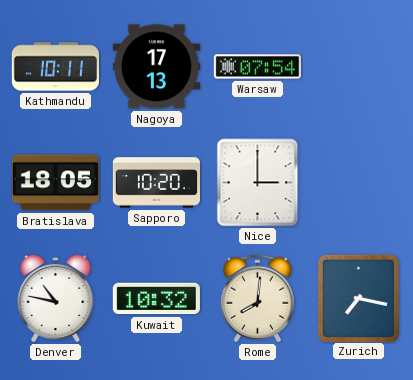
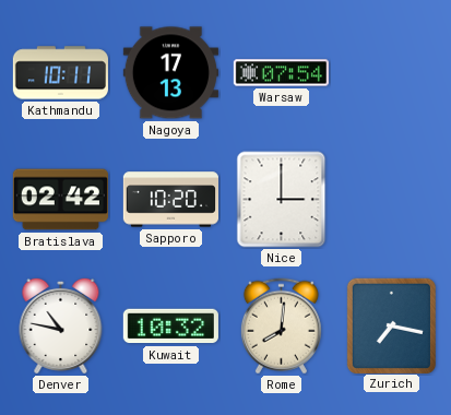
Bratislava: 18:05 -> 02:42 (60, 200)
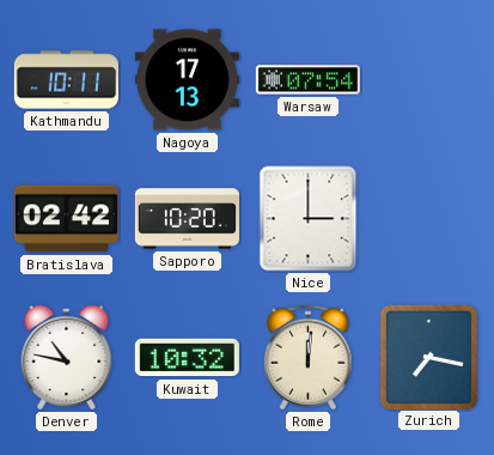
Rome: 8:01 -> 12:01 (307, 358)
